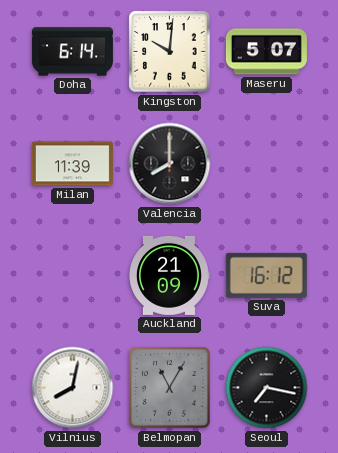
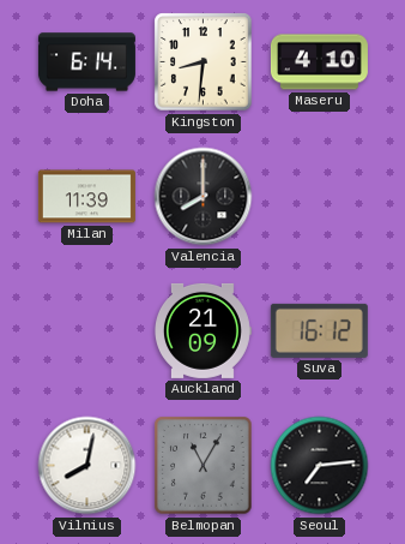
Kingston: 10:01 -> 8:31 (204, 62)
Maseru: 5:07 -> 4:10 (319, 62)
Seoul: 7:17 -> 7:14 (320, 466)
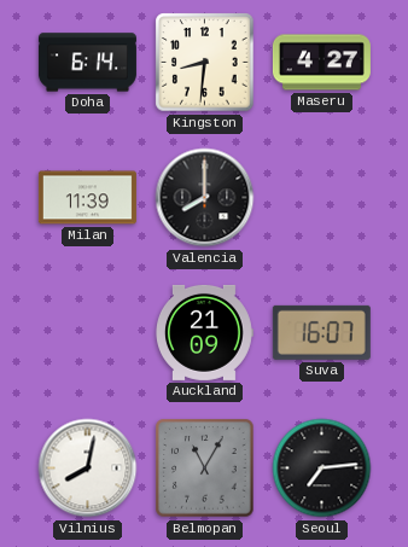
Maseru: 4:10 -> 4:27 (321, 63)
Suva: 16:12 -> 16:07 (321, 332)
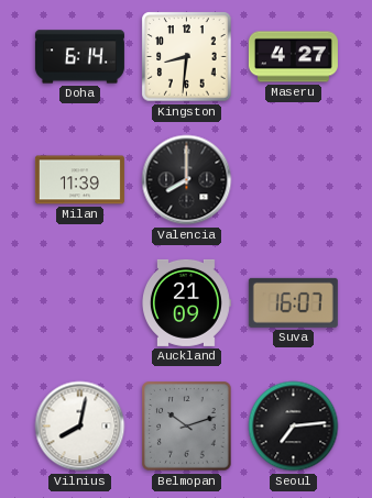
Belmopan: 11:05 -> 10:12 (187, 427)
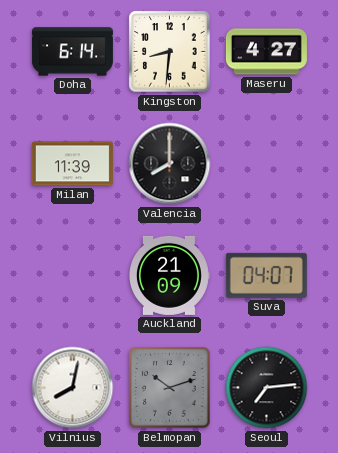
Suva: 16:07 -> 04:07 (266, 275)
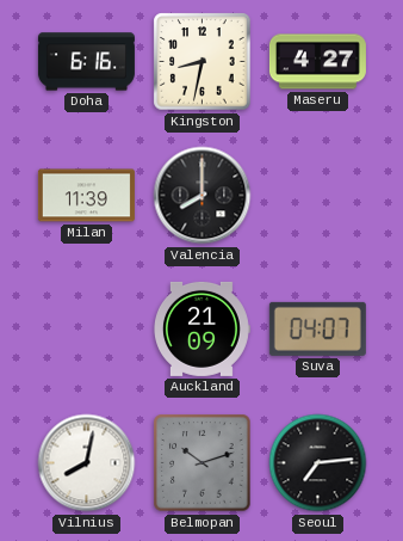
Doha: 6:14 -> 6:16 (86, 62)
Kingston: 8:31 -> 8:32 (203, 62)
